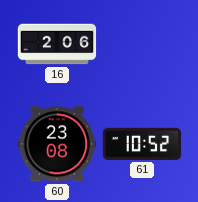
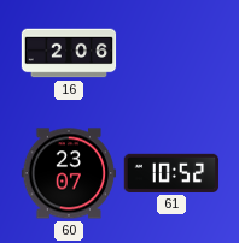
60: 23:08 -> 23:07 (69, 173)
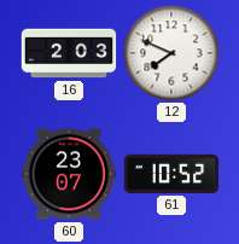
16: 2:06 -> 2:03 (69, 53)
12: none -> 7:49 (171, 53)
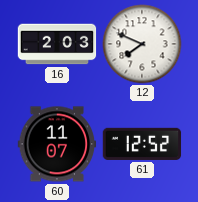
60: 23:07 -> 11:07 (57, 144)
61: 10:52 -> 12:52 (142, 144)
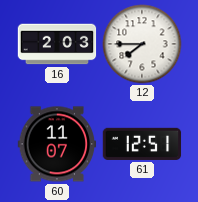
12: 7:49 -> 7:45 (142, 44)
61: 12:52 -> 12:51 (142, 144)
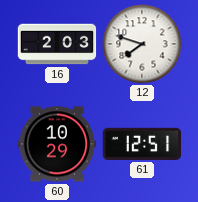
12: 7:45 -> 7:48 (142, 44)
60: 11:07 -> 10:29 (57, 144)
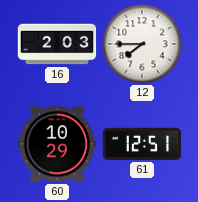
12: 7:48 -> 7:45 (142, 44)
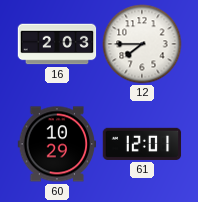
61: 12:51 -> 12:01 (142, 144)
